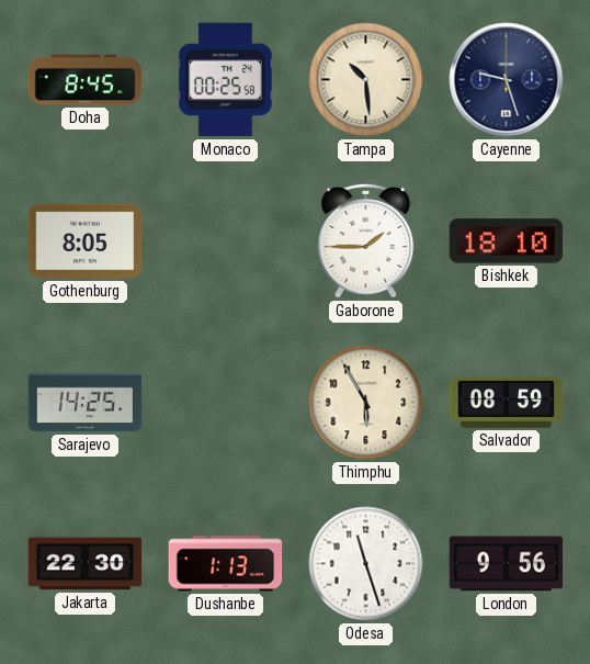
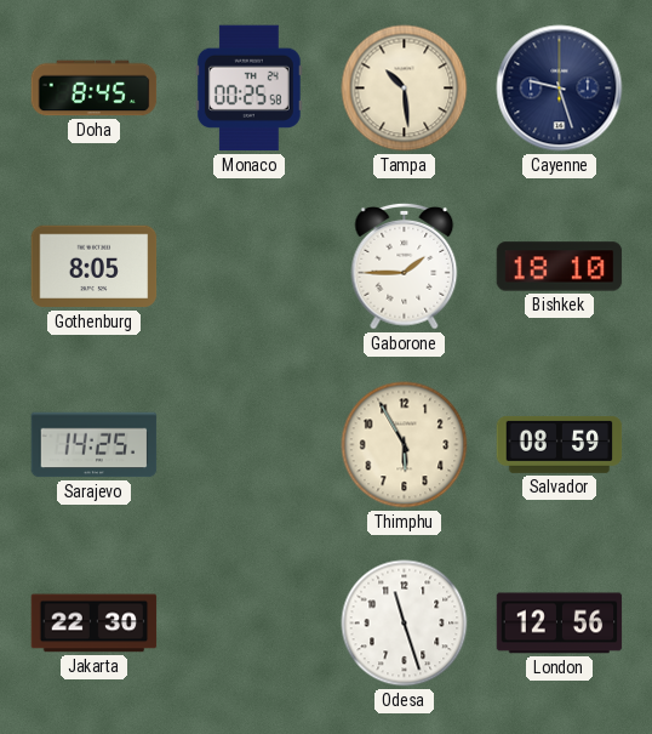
Dushanbe: 1:13 -> none (226, 564)
London: 9:56 -> 12:56 (560, 624)
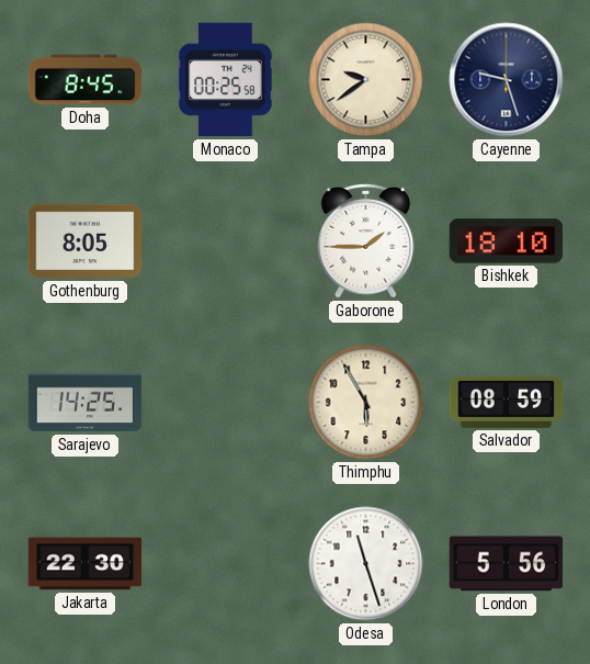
Tampa: 10:29 -> 9:39 (366, 80)
London: 12:56 -> 5:56 (507, 564)
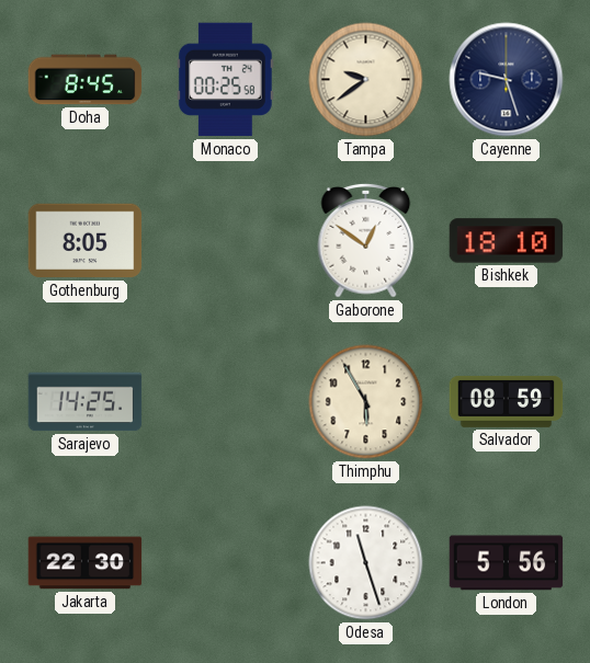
Gaborone: 1:45 -> 12:51 (366, 240)
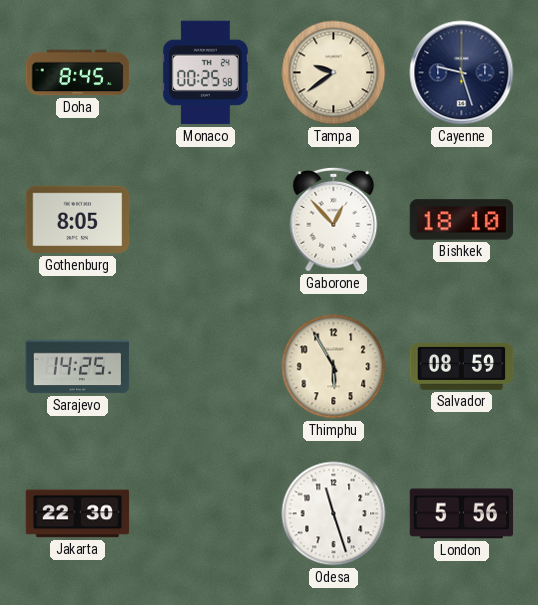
Gaborone: 12:51 -> 12:53 (334, 219)
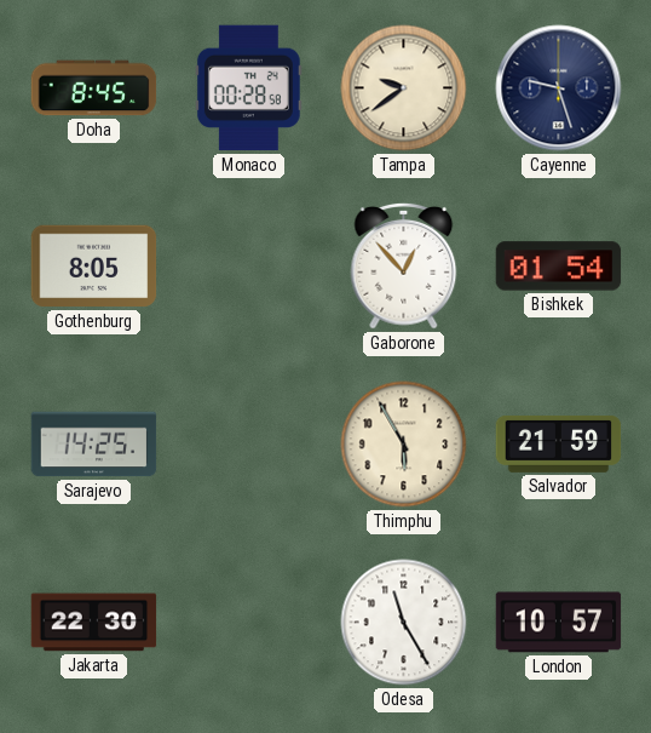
Monaco: 00:25 -> 00:28 (248, 88)
Bishkek: 18:10 -> 01:54 (559, 267)
Salvador: 08:59 -> 21:59 (559, 443)
Odesa: 11:27 -> 11:25 (404, 623)
London: 5:56 -> 10:57 (559, 623)
